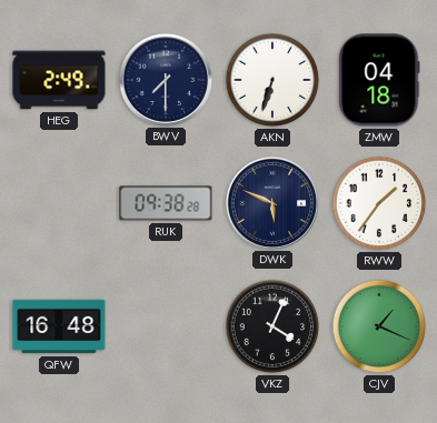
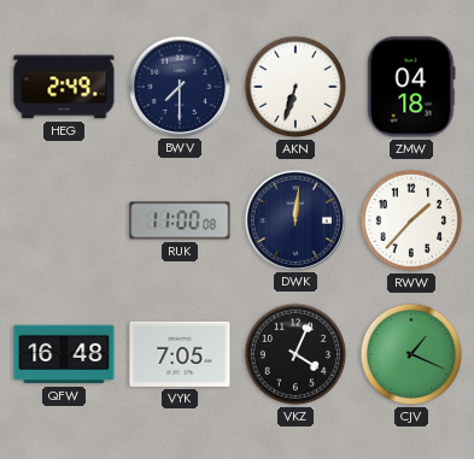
RUK: 09:38 -> 11:00 (180, 220)
DWK: 5:49 -> 12:01 (294, 219)
RWW: 1:36 -> 1:37 (411, 220)
VYK: none -> 7:05 (180, 354)
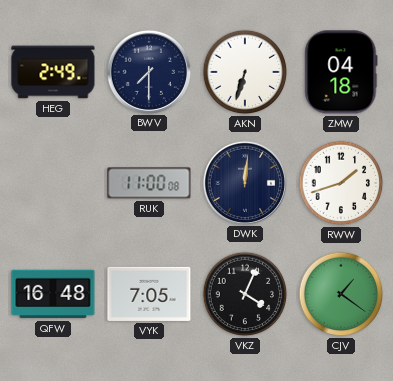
RWW: 1:37 -> 1:42 (341, 183)
CJV: 1:19 -> 1:21 (341, 294)
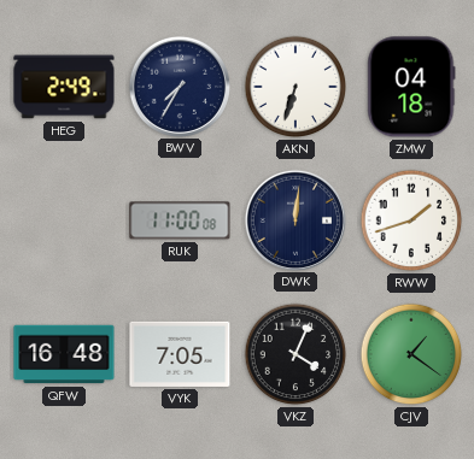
BWV: 7:30 -> 7:35 (179, 86)
